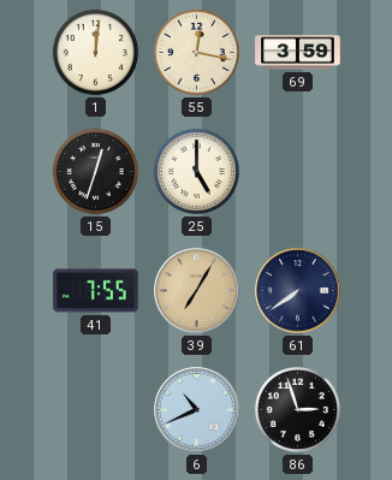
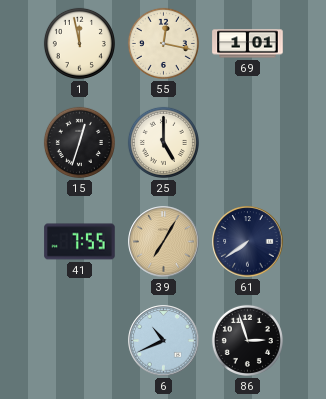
1: 12:01 -> 11:58 (79, 43)
69: 3:59 -> 1:01 (248, 44)
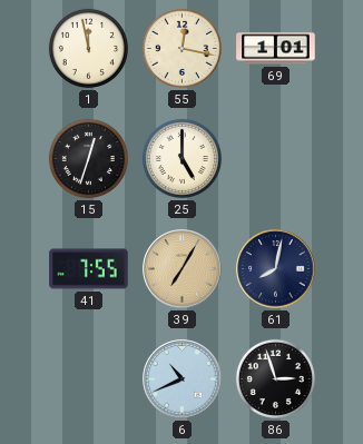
61: 7:39 -> 8:02 (276, 269)
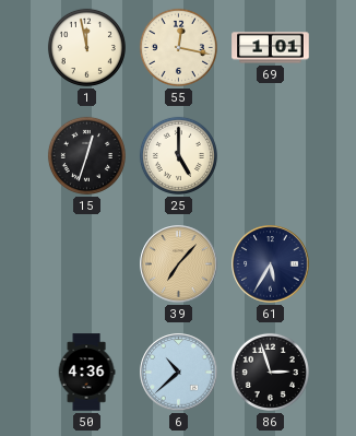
41: 7:55 -> none (89, 269)
39: 7:05 -> 7:07 (179, 264)
61: 8:02 -> 5:35 (271, 264)
50: none -> 4:36 (86, 373)
6: 10:41 -> 10:38 (179, 373)
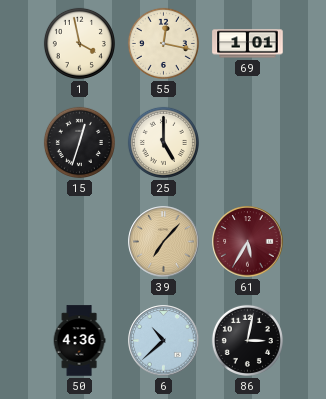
1: 11:58 -> 3:58 (79, 43)
61 dial: navy -> burgundy (248, 242)
86: 2:57 -> 3:02 (247, 340)
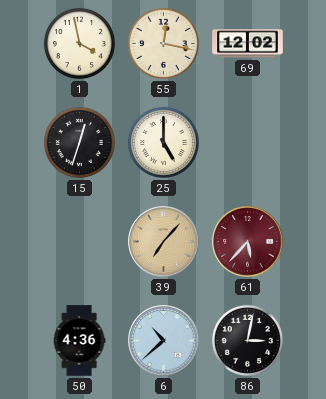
69: 1:01 -> 12:02 (248, 44)
61: 5:35 -> 5:37 (248, 242)
